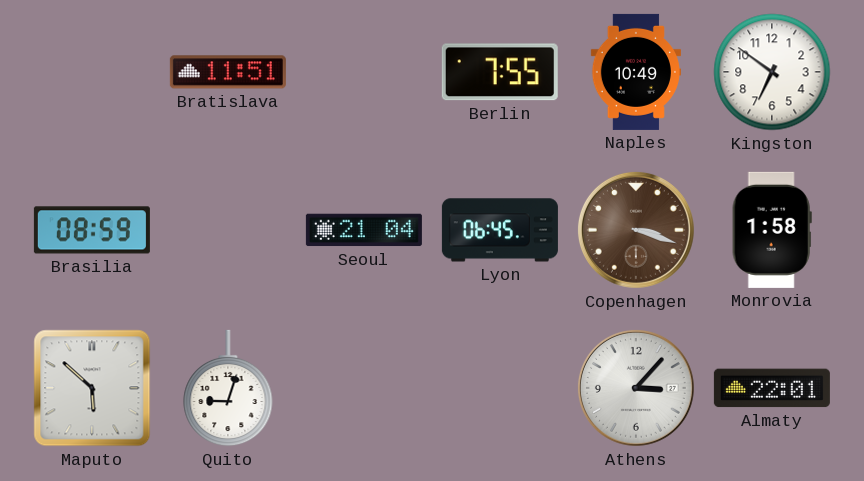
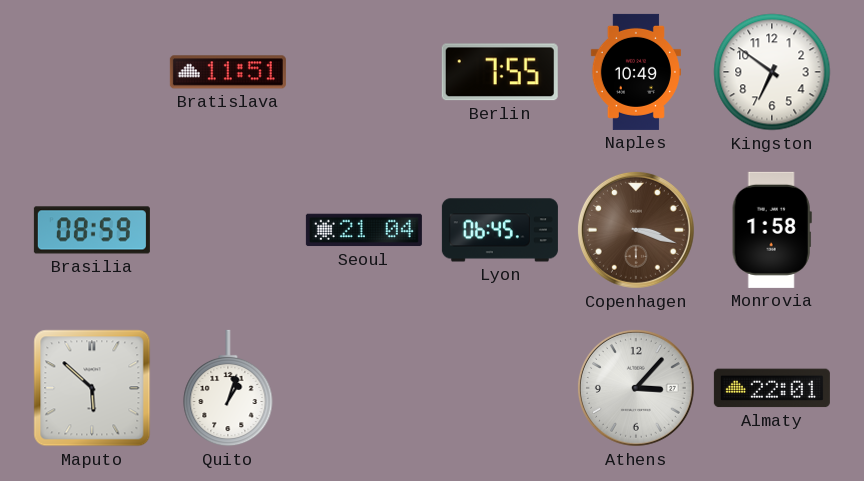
Quito: 9:03 -> 1:03 (228, 388)
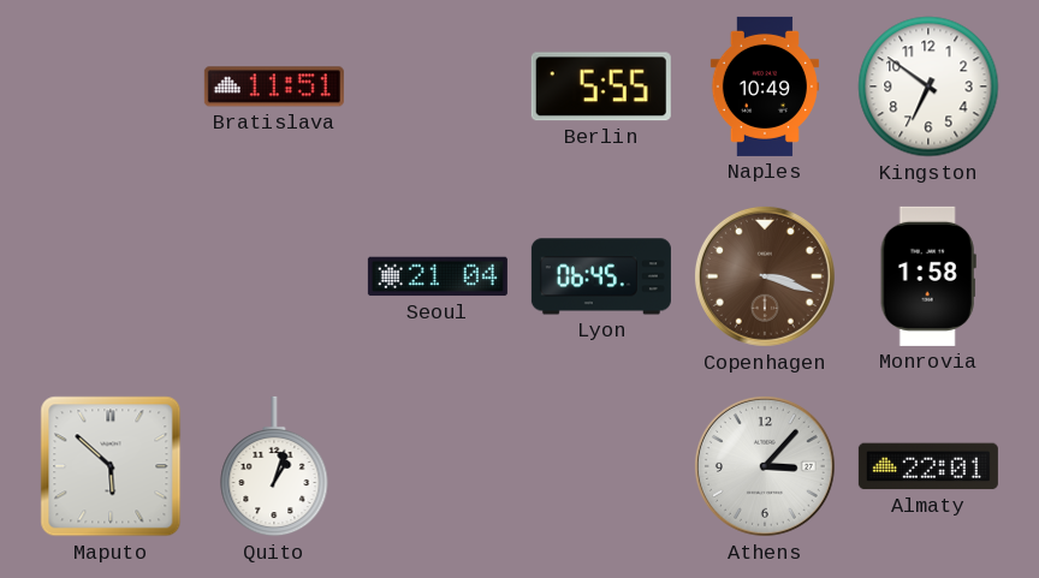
Berlin: 7:55 -> 5:55 (601, 87)
Brasilia: 08:59 -> none (92, 230)
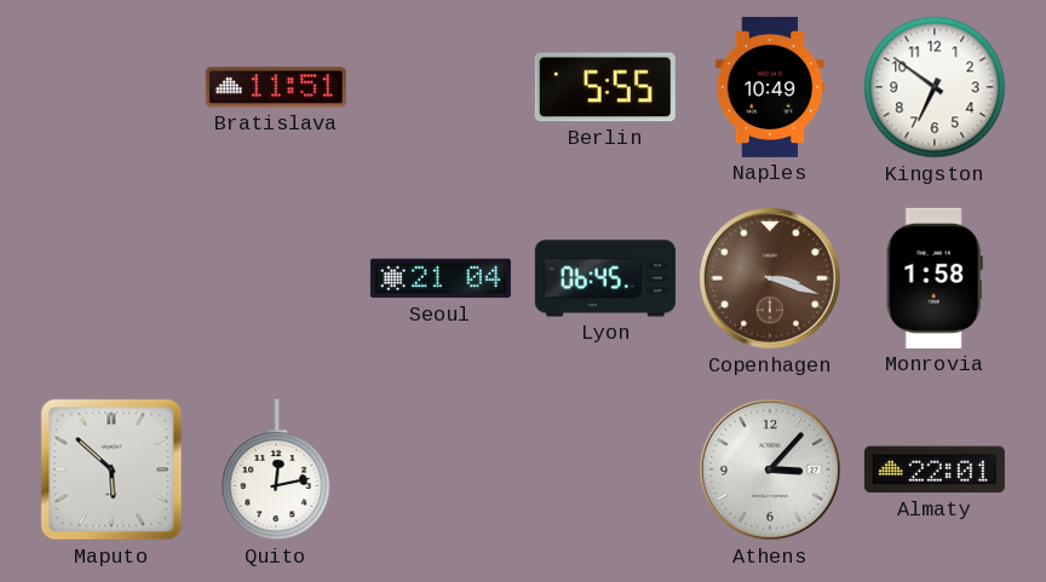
Quito: 1:03 -> 12:13 (276, 469)
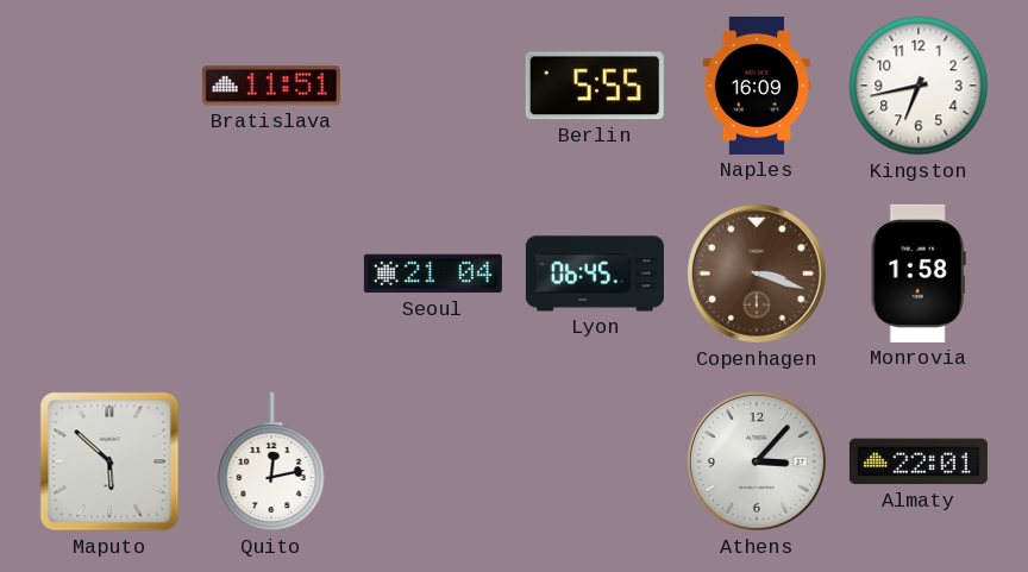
Naples: 10:49 -> 16:09 (757, 86)
Kingston: 6:51 -> 6:43 (919, 86)
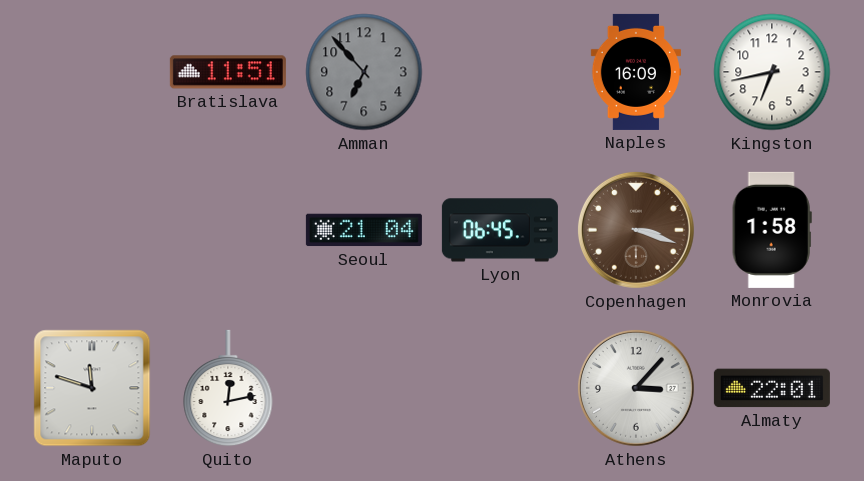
Amman: none -> 6:53 (364, 72)
Berlin: 5:55 -> none (595, 86)
Maputo: 5:52 -> 11:48 (92, 388)
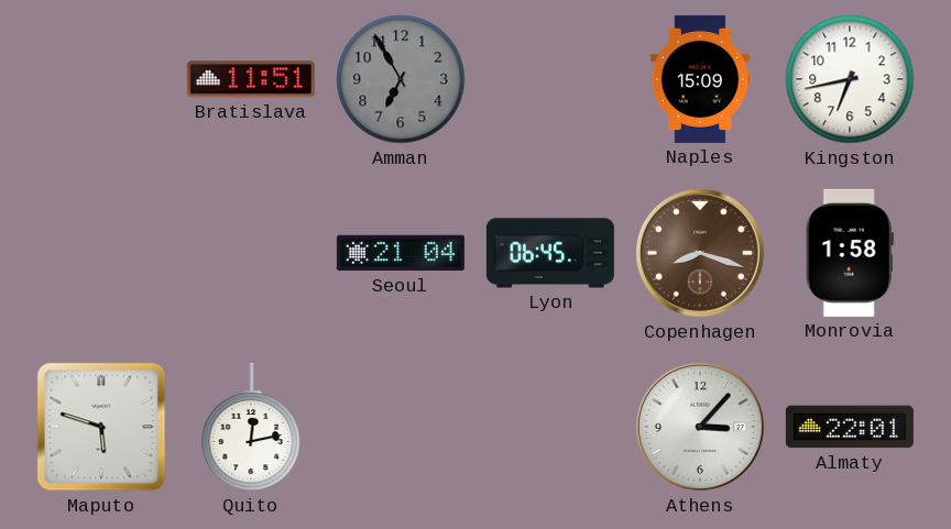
Amman: 6:53 -> 6:55 (401, 79)
Naples: 16:09 -> 15:09 (700, 79)
Copenhagen: 3:18 -> 8:18 (700, 253)
Maputo: 11:48 -> 5:48 (101, 427)
